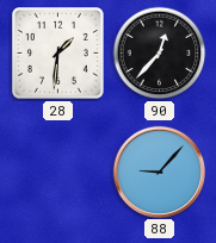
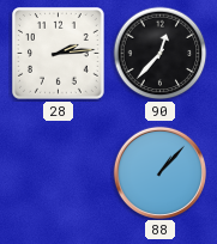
28: 1:31 -> 2:14 (59, 54)
88: 9:07 -> 1:07 (159, 172)
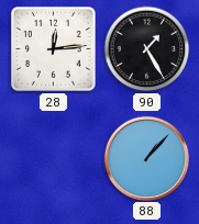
28: 2:14 -> 12:14 (54, 49)
90: 12:37 -> 1:25 (147, 49)
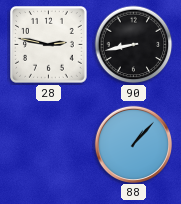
28: 12:14 -> 2:47 (49, 45)
90: 1:25 -> 8:43 (134, 45)
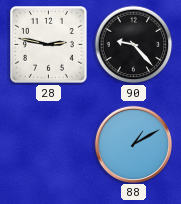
90: 8:43 -> 9:23 (134, 45)
88: 1:07 -> 1:10 (133, 144)
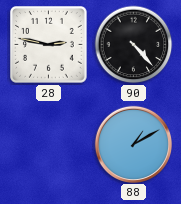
90: 9:23 -> 4:23 (134, 45)
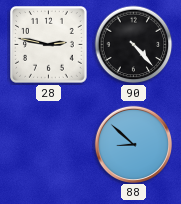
88: 1:10 -> 8:52 (133, 144)
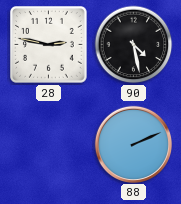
90: 4:23 -> 4:28 (134, 45)
88: 8:52 -> 2:11 (133, 144)
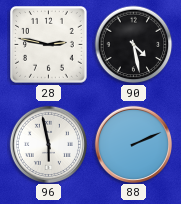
96: none -> 5:58 (48, 144)
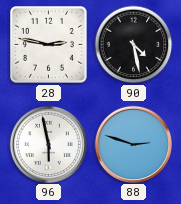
88: 2:11 -> 2:48 (133, 144)
